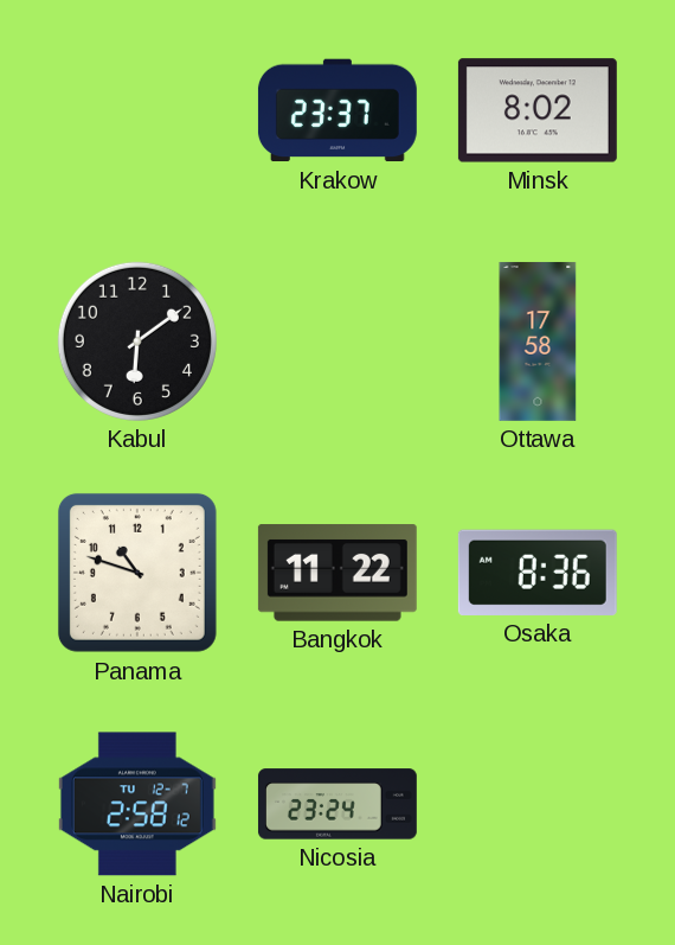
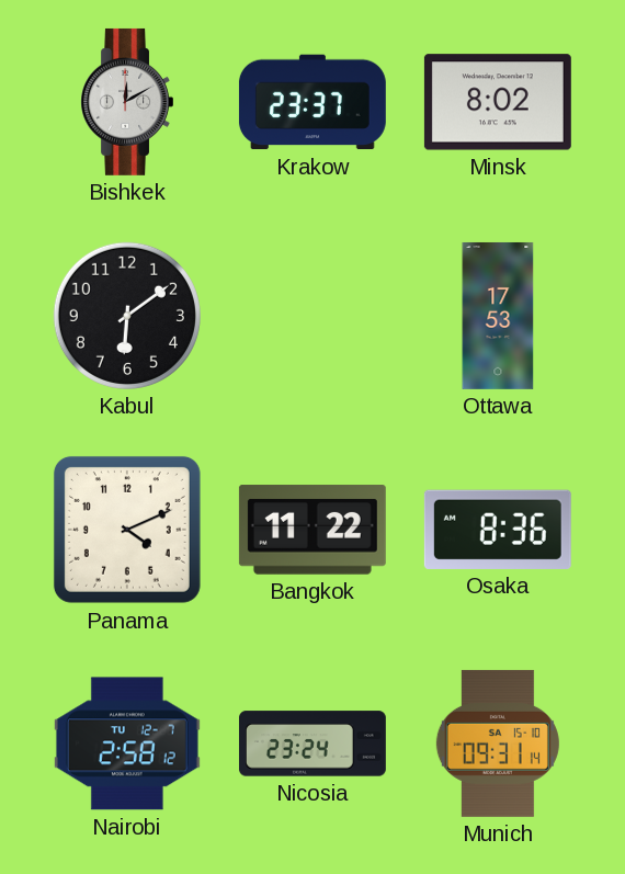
Bishkek: none -> 12:10 (126, 102)
Ottawa: 17:58 -> 17:53 (498, 316)
Panama: 10:48 -> 4:11 (127, 530)
Munich: none -> 09:31 (498, 744)
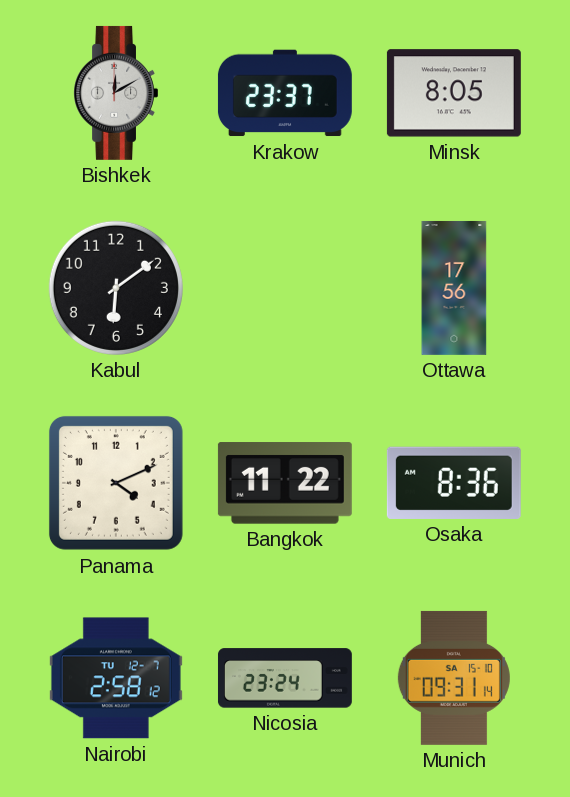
Minsk: 8:02 -> 8:05 (454, 93)
Ottawa: 17:53 -> 17:56 (454, 288)
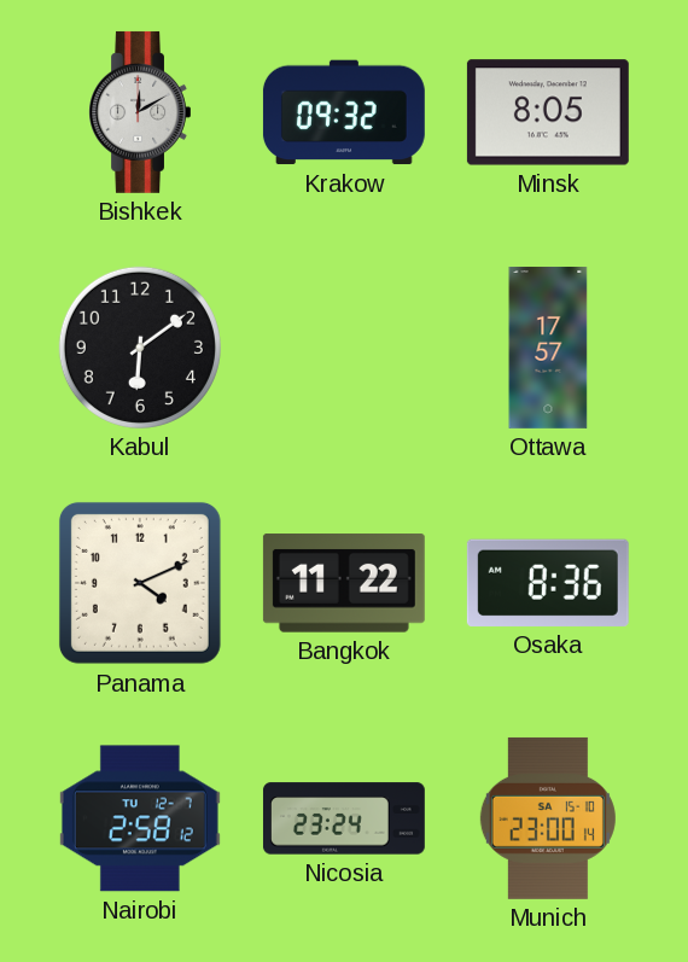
Krakow: 23:37 -> 09:32 (344, 112)
Ottawa: 17:56 -> 17:57 (548, 348)
Munich: 09:31 -> 23:00 (548, 818)
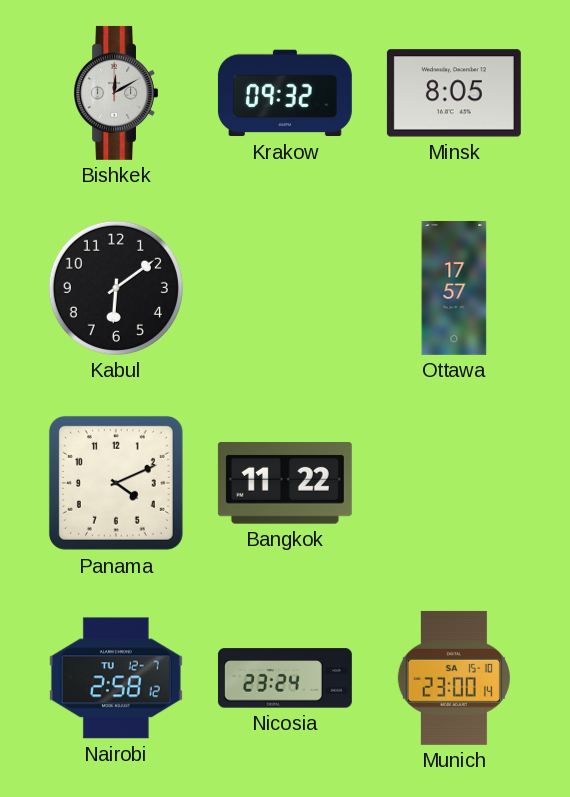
Osaka: 8:36 -> none (548, 583)
